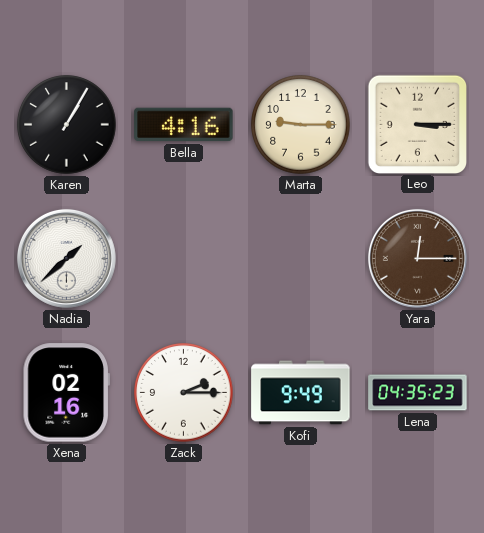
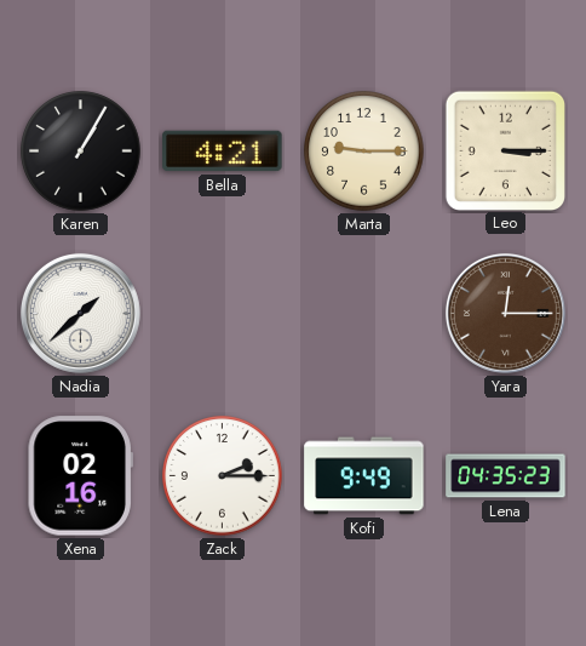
Bella: 4:16 -> 4:21 (223, 152)
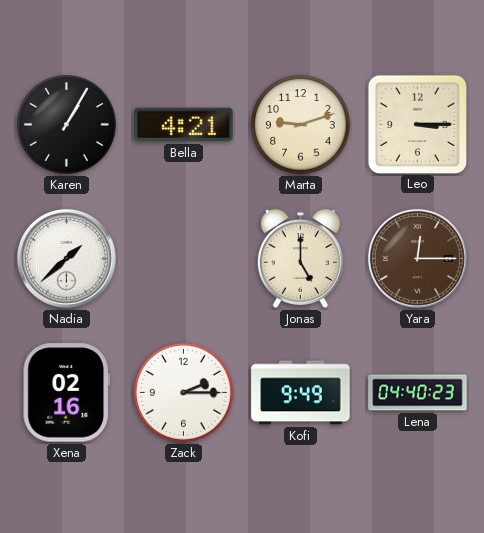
Marta: 9:15 -> 9:12 (301, 125)
Jonas: none -> 5:00 (300, 258)
Lena: 04:35 -> 04:40 (418, 393)
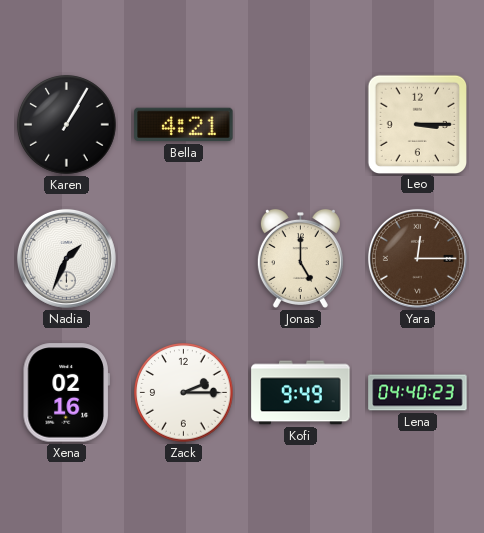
Marta: 9:12 -> none (301, 125)
Nadia: 1:38 -> 1:34 (66, 258)
